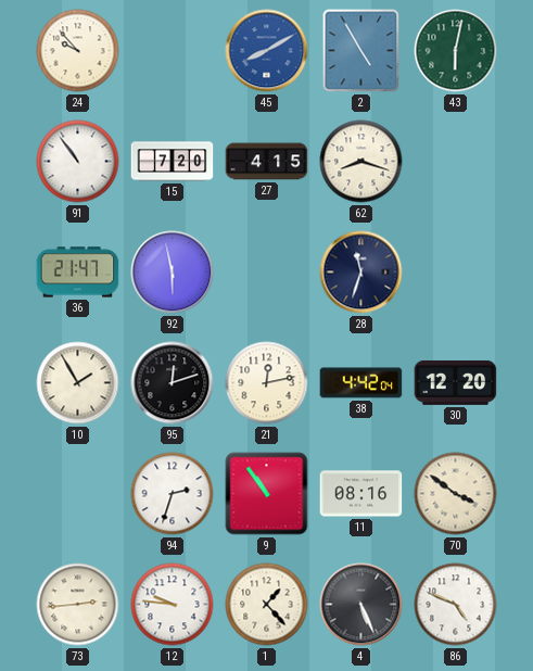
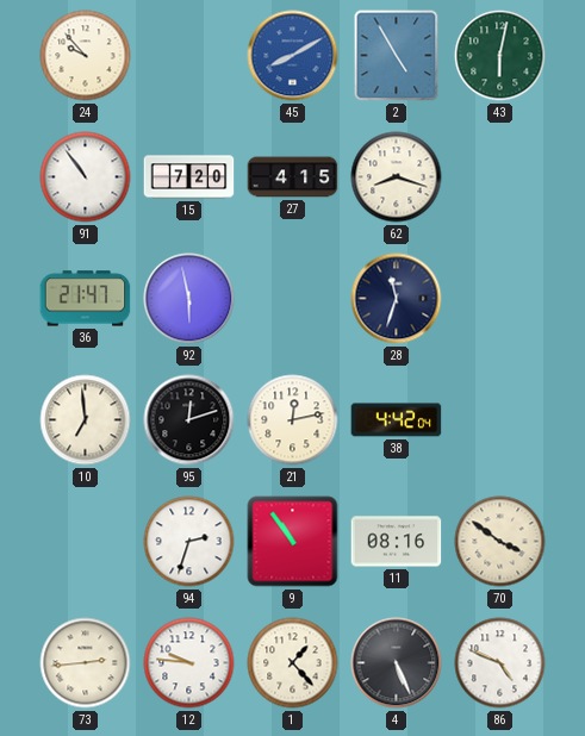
10: 1:55 -> 6:59 (86, 420)
30: 12:20 -> none (456, 382)
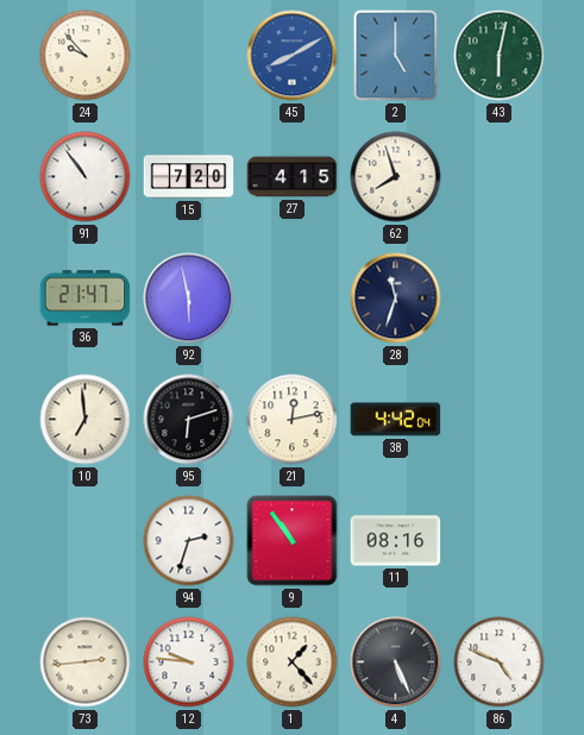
2: 4:55 -> 5:00 (396, 56)
62: 8:18 -> 7:57 (396, 177)
95: 12:12 -> 6:12 (189, 420)
70: 3:51 -> none (500, 542)
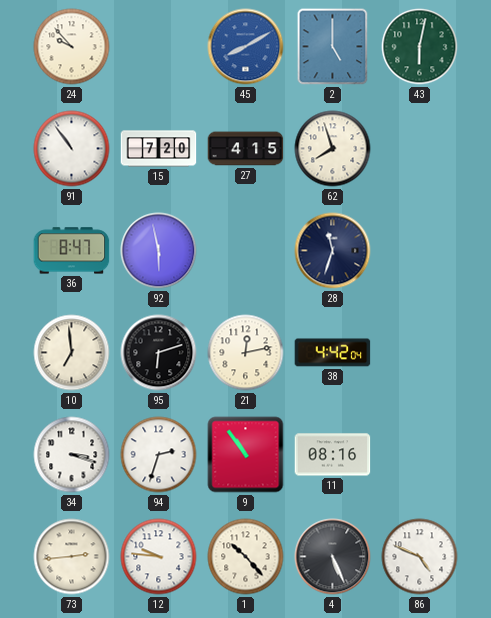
36: 21:47 -> 8:47 (72, 251)
34: none -> 3:18 (72, 455)
1: 1:23 -> 10:23 (246, 557)
